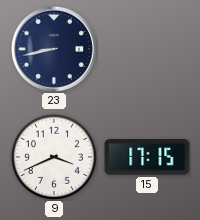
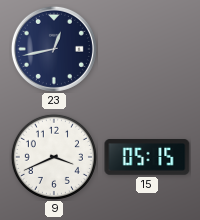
23: 8:43 -> 12:43 (54, 49)
15: 17:15 -> 05:15 (147, 157)
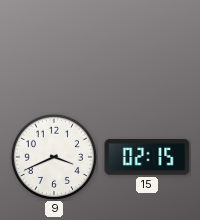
23: 12:43 -> none (54, 49)
15: 05:15 -> 02:15 (147, 157)
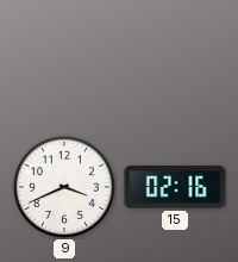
15: 02:15 -> 02:16 (175, 187)
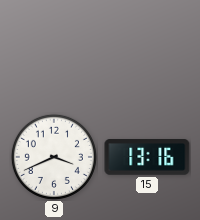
15: 02:16 -> 13:16 (147, 157)
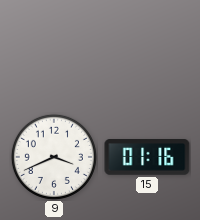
15: 13:16 -> 01:16 (147, 157)
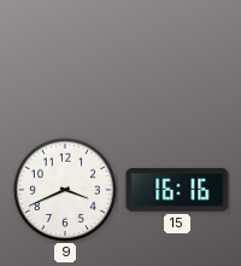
15: 01:16 -> 16:16 (177, 190)
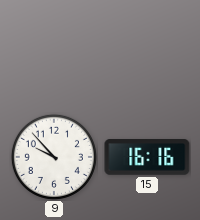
9: 3:41 -> 9:53 (54, 157)
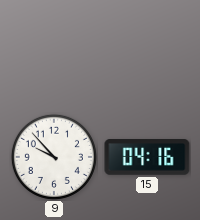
15: 16:16 -> 04:16 (147, 157)
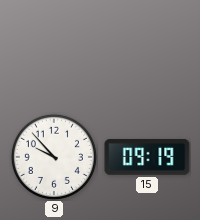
15: 04:16 -> 09:19 (147, 157)
